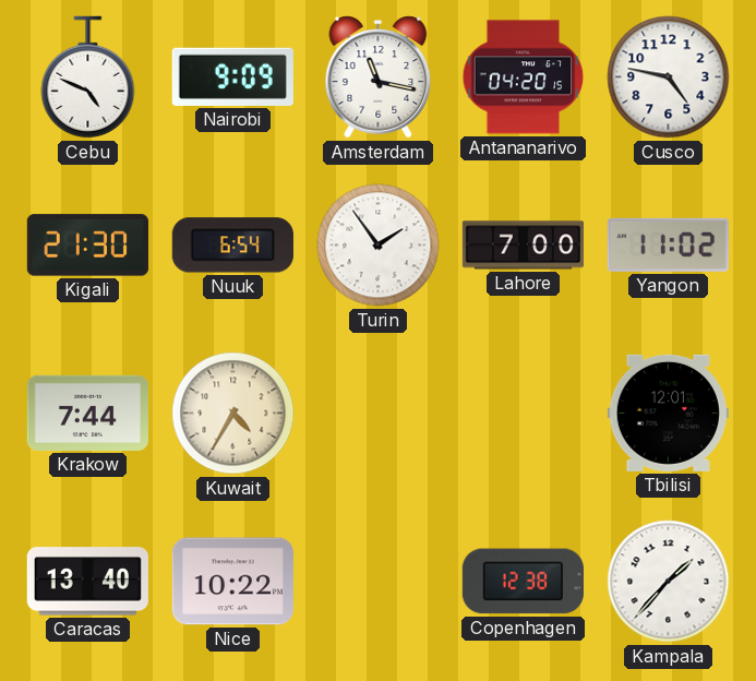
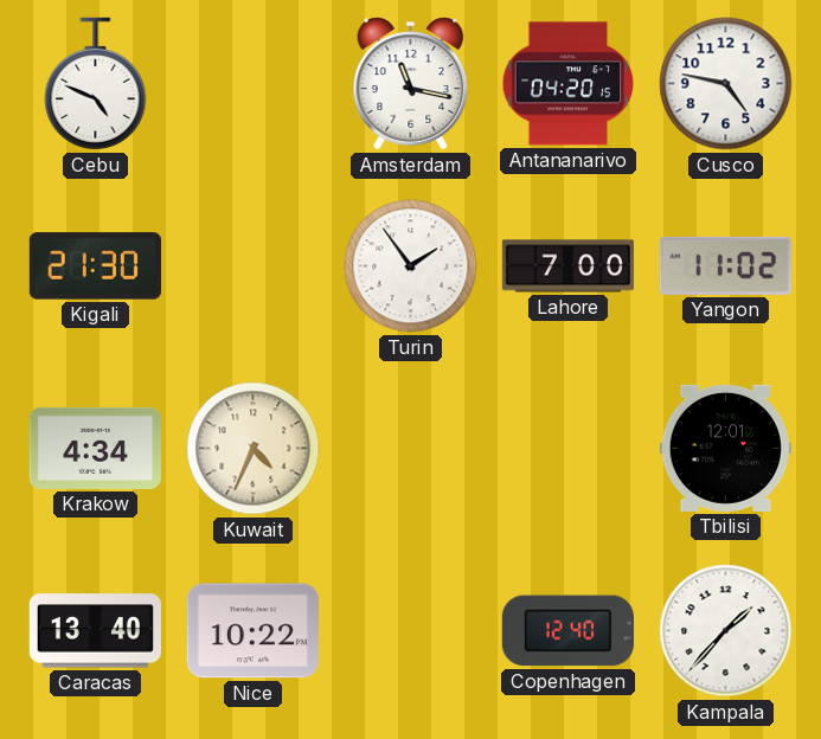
Nairobi: 9:09 -> none (232, 76)
Nuuk: 6:54 -> none (232, 246)
Krakow: 7:44 -> 4:34 (95, 448)
Kuwait: 4:35 -> 4:34 (254, 449)
Copenhagen: 12:38 -> 12:40 (567, 631)
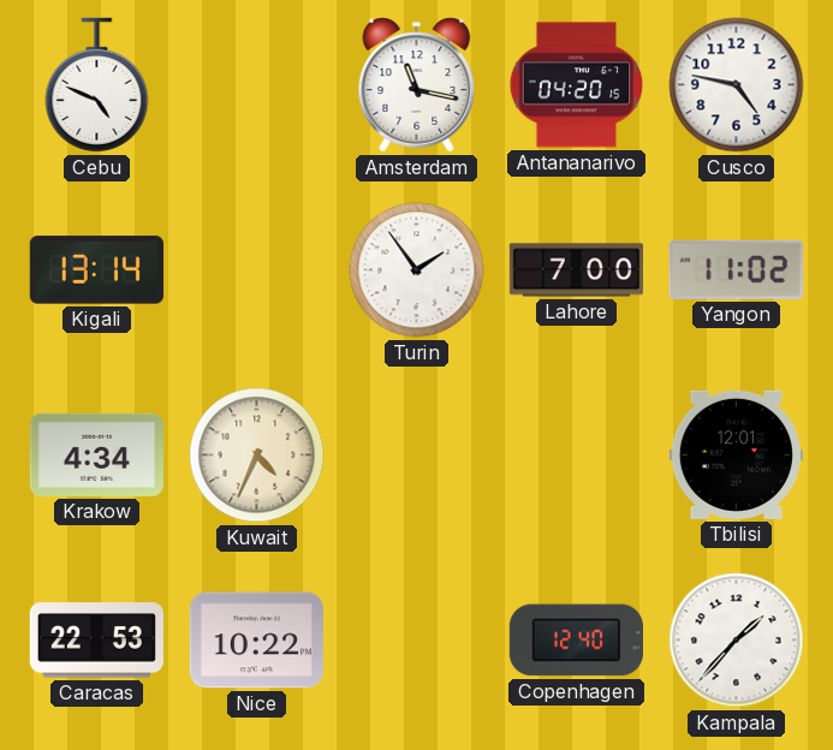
Kigali: 21:30 -> 13:14 (96, 270)
Caracas: 13:40 -> 22:53 (96, 641)
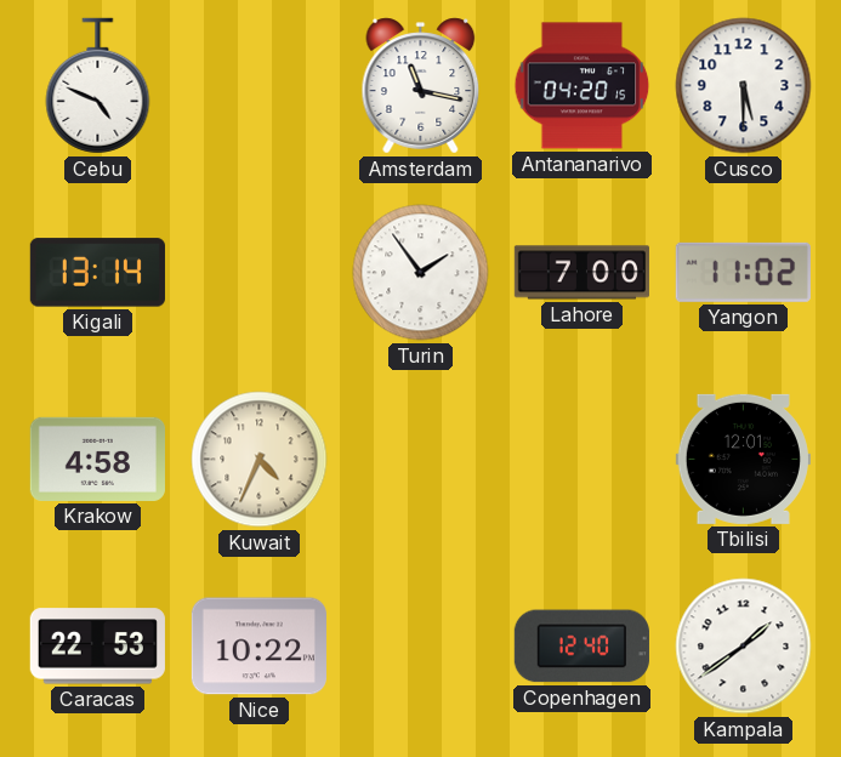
Cusco: 4:47 -> 5:30 (744, 86)
Krakow: 4:34 -> 4:58 (97, 459)
Kampala: 1:37 -> 1:39 (744, 647)
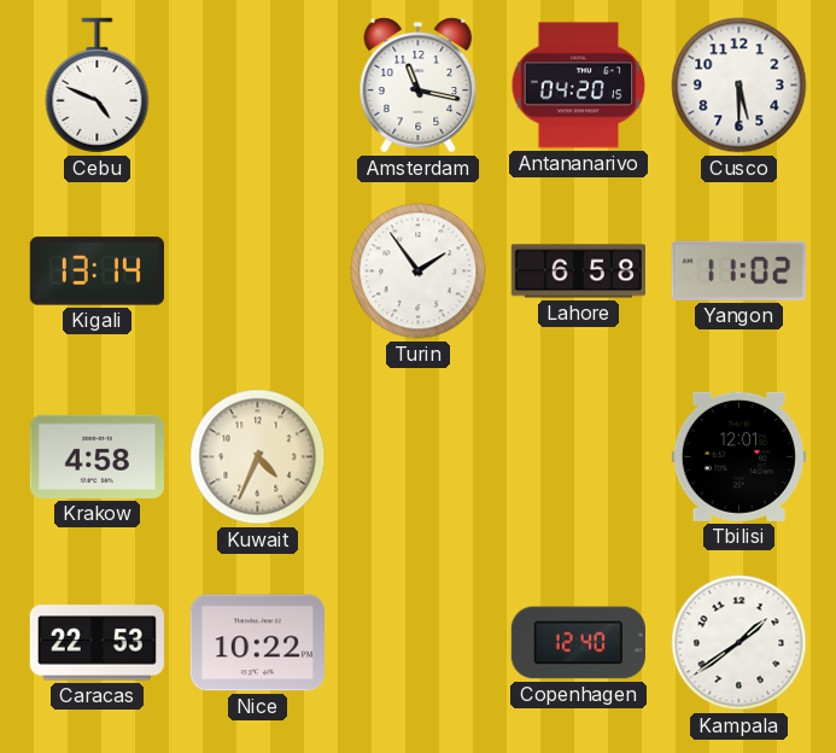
Lahore: 7:00 -> 6:58 (578, 272)
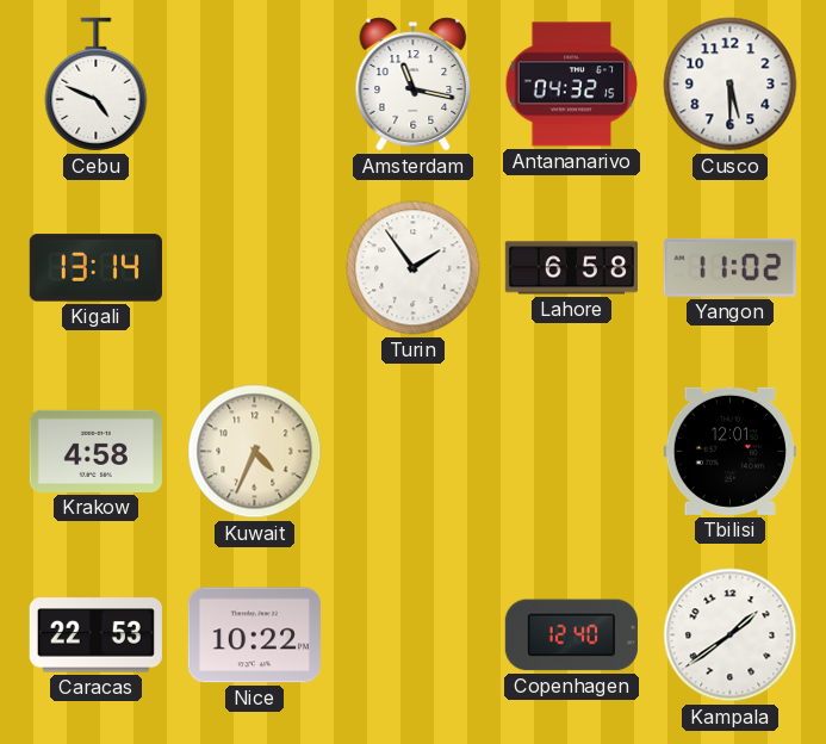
Antananarivo: 04:20 -> 04:32 (572, 85)
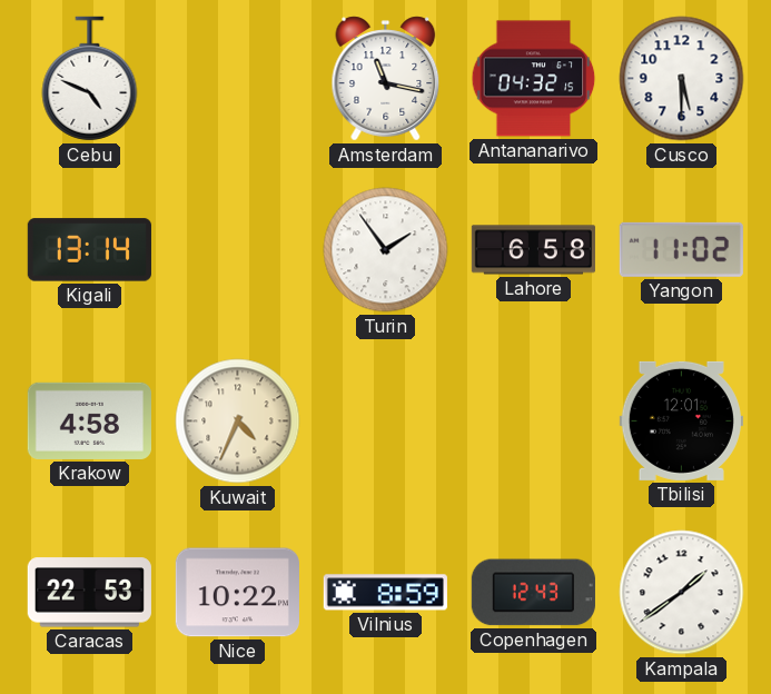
Vilnius: none -> 8:59 (385, 593)
Copenhagen: 12:40 -> 12:43 (533, 593)
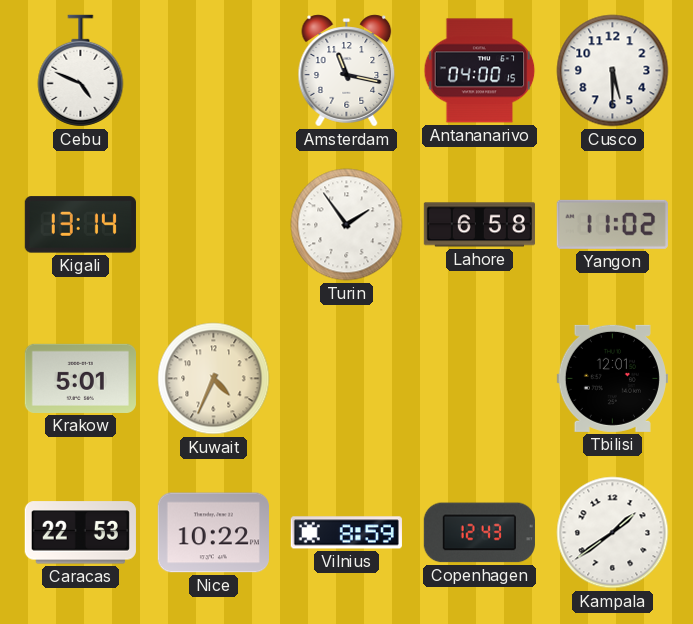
Antananarivo: 04:32 -> 04:00 (480, 71)
Krakow: 4:58 -> 5:01 (80, 378)
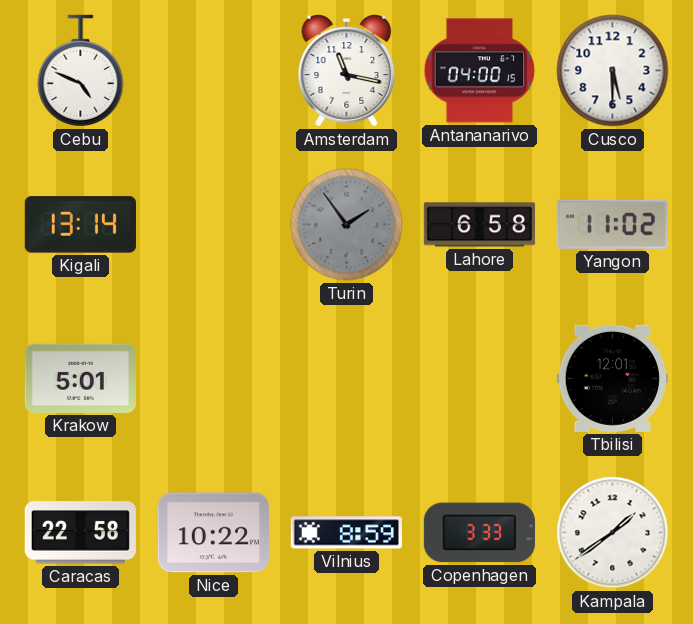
Turin dial: white -> grey (347, 225)
Kuwait: 4:34 -> none (214, 379)
Caracas: 22:53 -> 22:58 (80, 533)
Copenhagen: 12:43 -> 3:33 (479, 533)
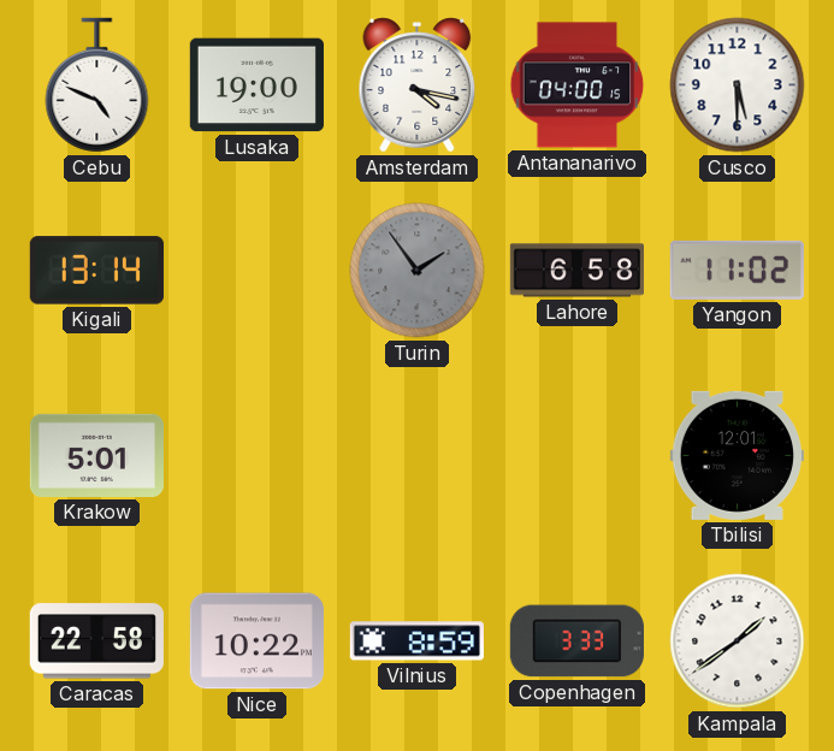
Lusaka: none -> 19:00 (256, 85)
Amsterdam: 11:17 -> 4:17 (418, 85)
